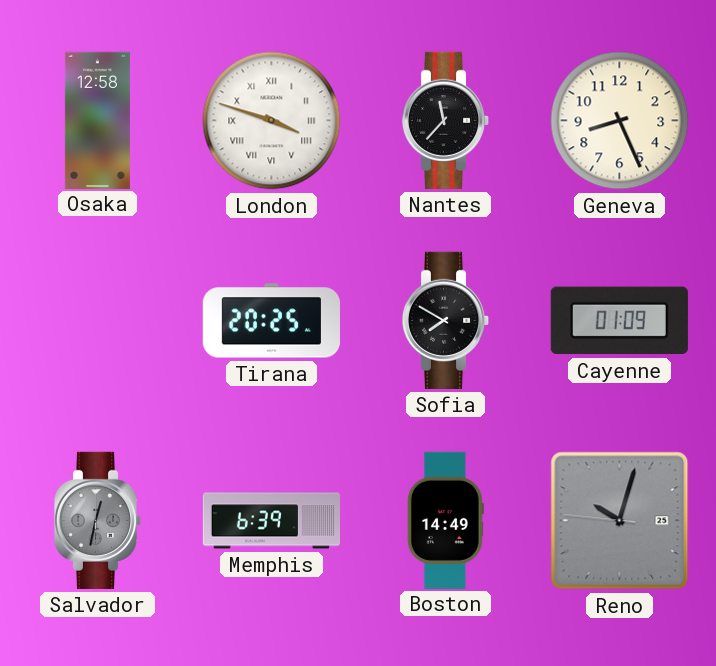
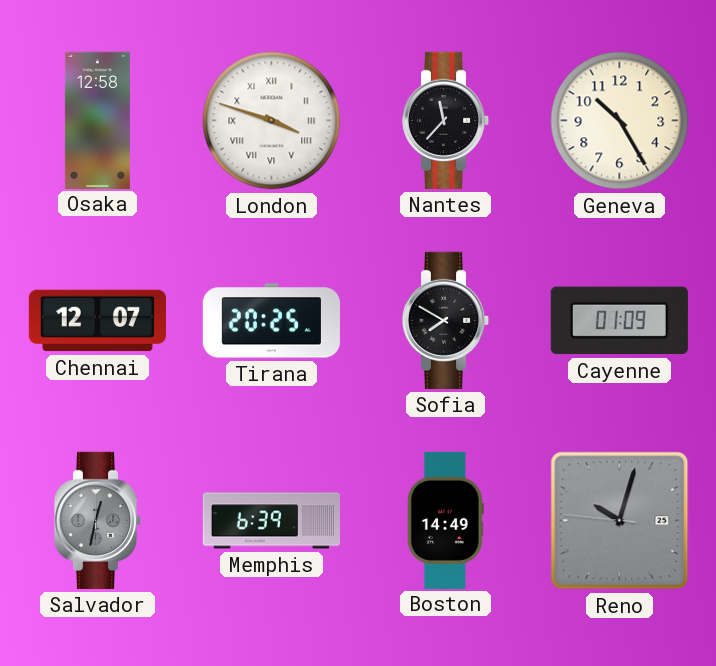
Geneva: 8:26 -> 10:25 (620, 121)
Chennai: none -> 12:07 (97, 321)
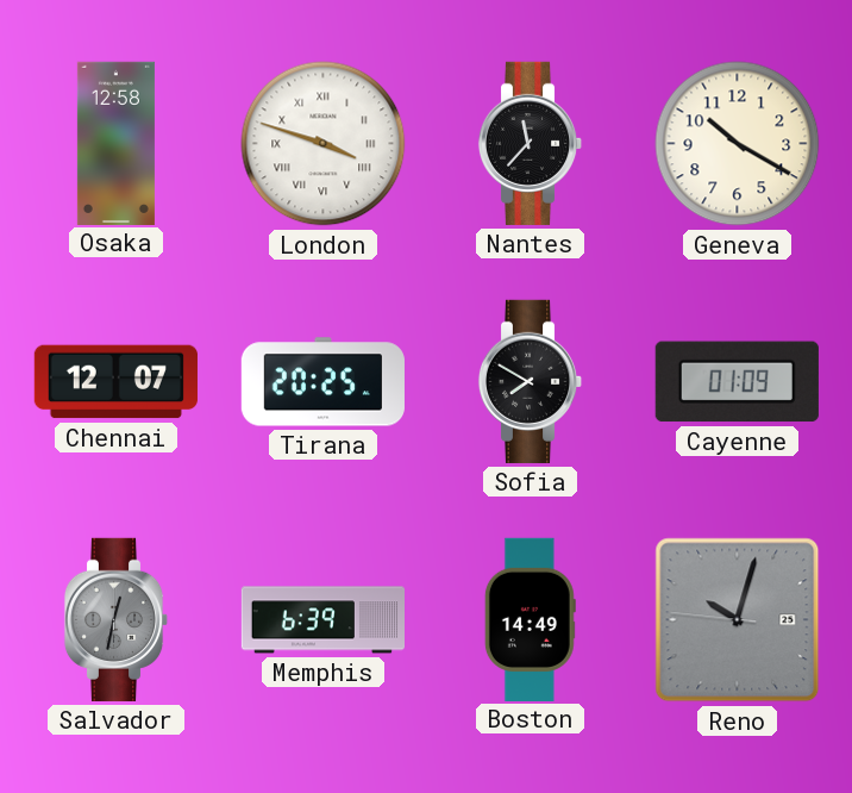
Geneva: 10:25 -> 10:20 (738, 144)
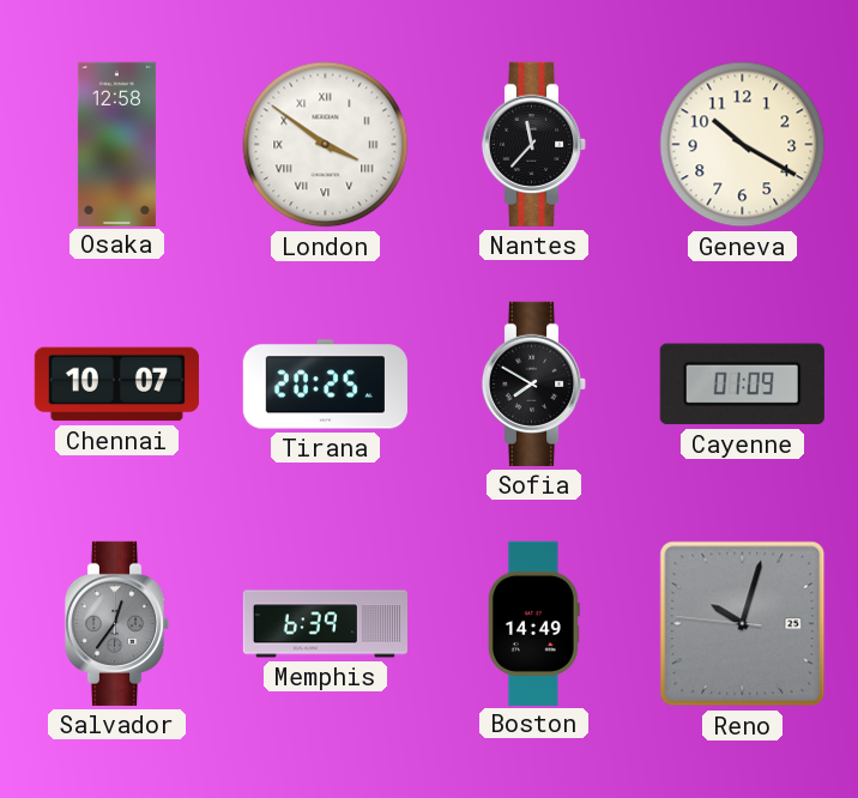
London: 3:48 -> 3:51 (326, 145)
Chennai: 12:07 -> 10:07 (116, 385)
Salvador: 12:32 -> 12:36 (117, 623)
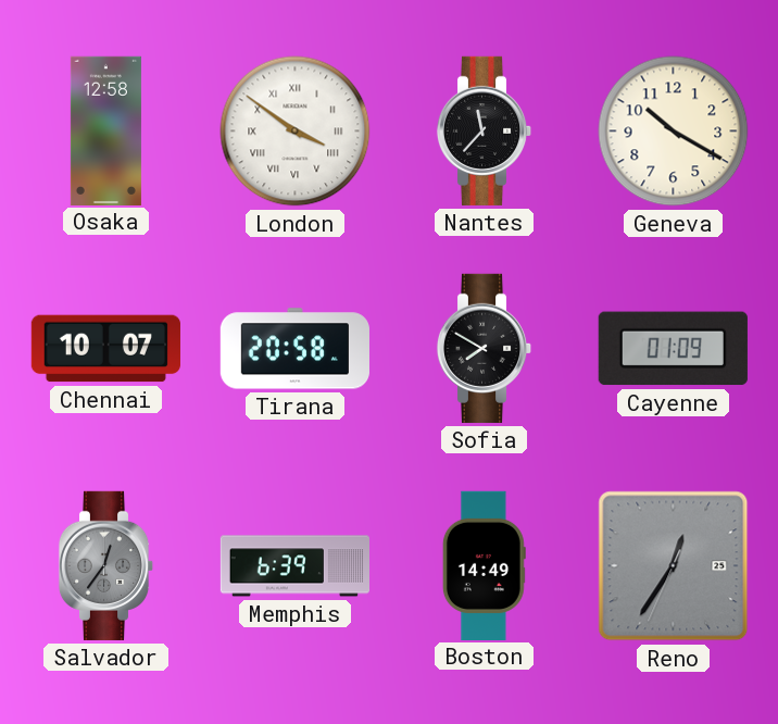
Tirana: 20:25 -> 20:58 (294, 349)
Reno: 10:02 -> 12:35 (674, 566)
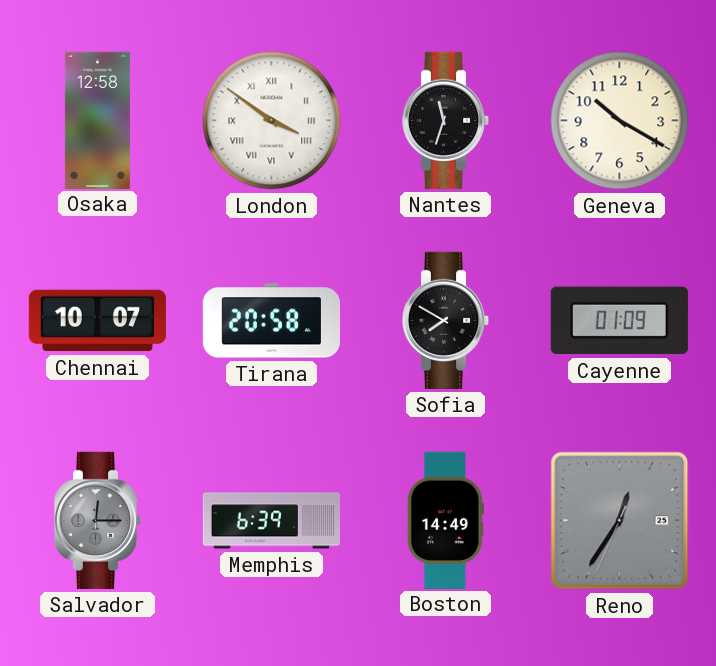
Nantes: 11:37 -> 11:33 (446, 120)
Salvador: 12:36 -> 12:15 (98, 520)
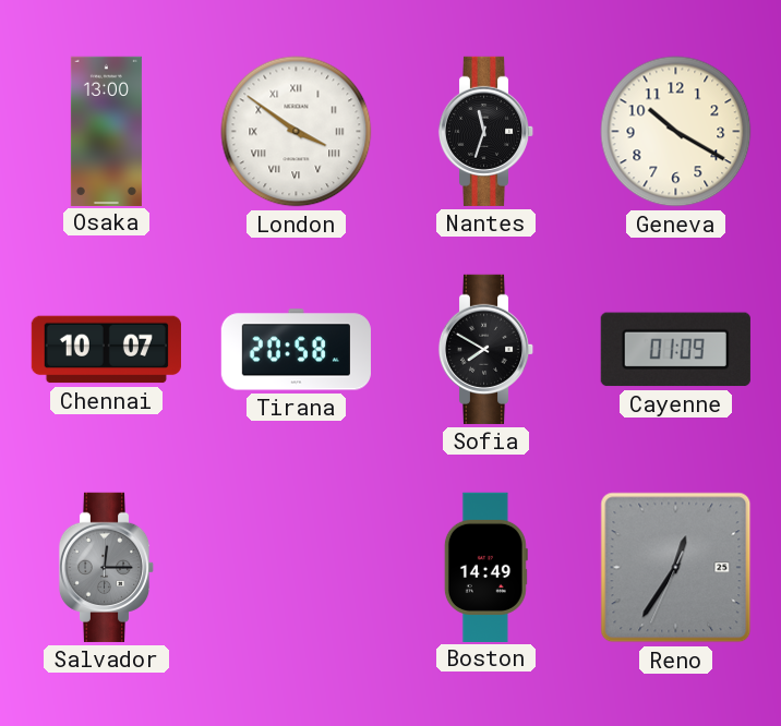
Osaka: 12:58 -> 13:00 (106, 131)
Memphis: 6:39 -> none (271, 521)
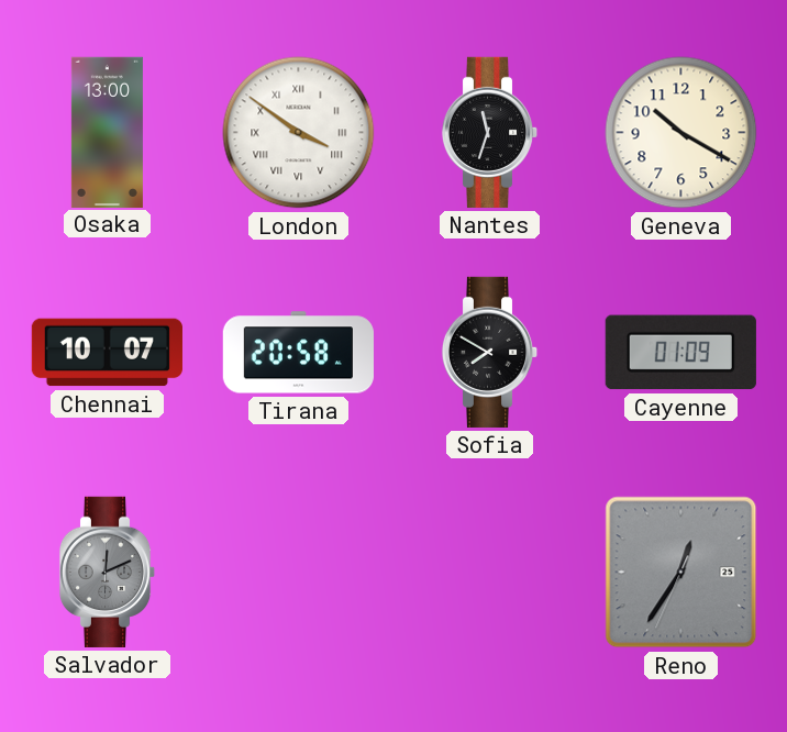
Salvador: 12:15 -> 12:11 (108, 572)
Boston: 14:49 -> none (485, 567)
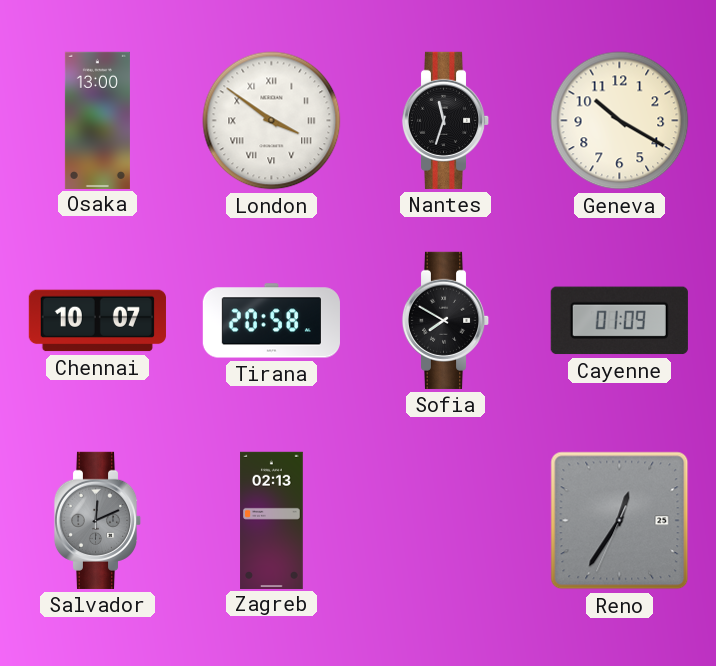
Zagreb: none -> 02:13 (272, 520)
